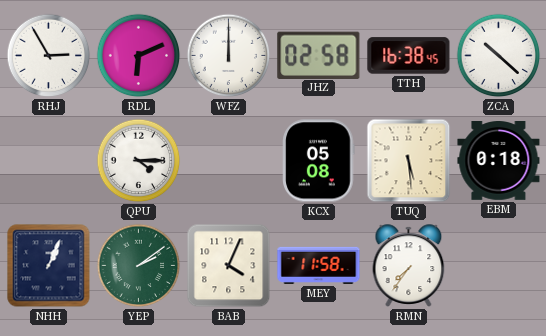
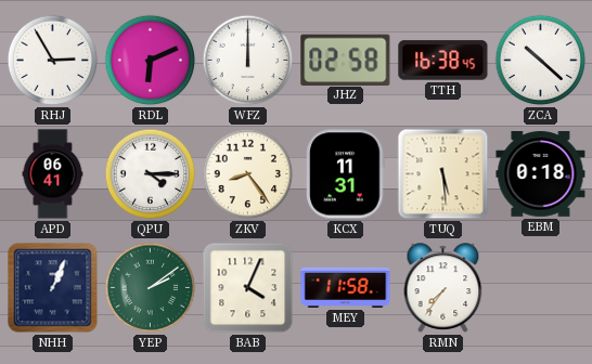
APD: none -> 06:41 (53, 174)
ZKV: none -> 8:24 (248, 174)
KCX: 05:08 -> 11:31 (346, 174)
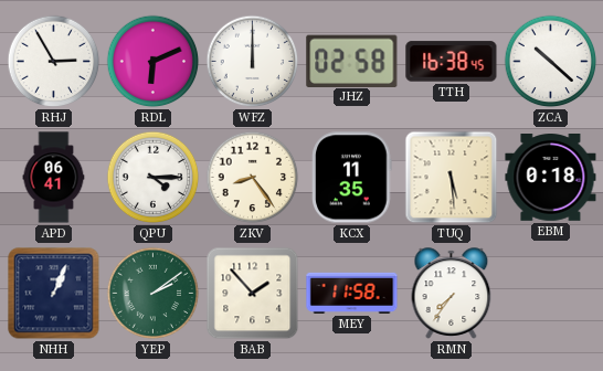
KCX: 11:31 -> 11:35 (352, 178)
BAB: 4:04 -> 1:53 (253, 294)
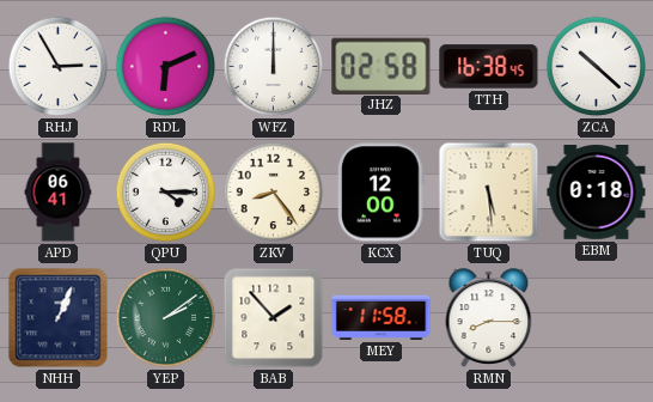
KCX: 11:35 -> 12:00 (382, 193)
RMN: 7:36 -> 8:15 (489, 318)
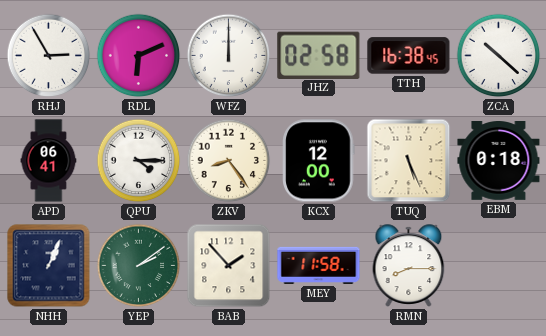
TUQ: 5:29 -> 5:26 (409, 161)
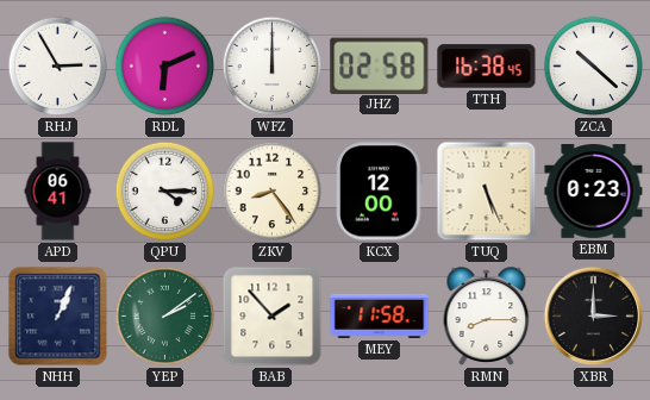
EBM: 0:18 -> 0:23 (594, 192)
XBR: none -> 3:00 (593, 315)
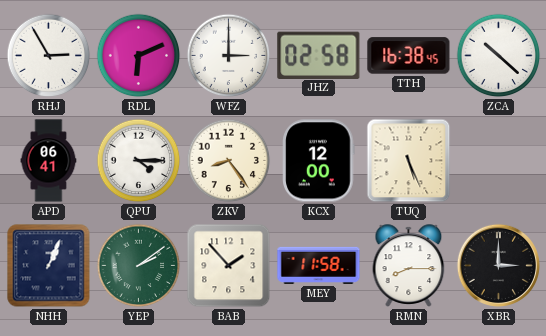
WFZ: 12:00 -> 3:00 (229, 56)
EBM: 0:23 -> none (594, 192)
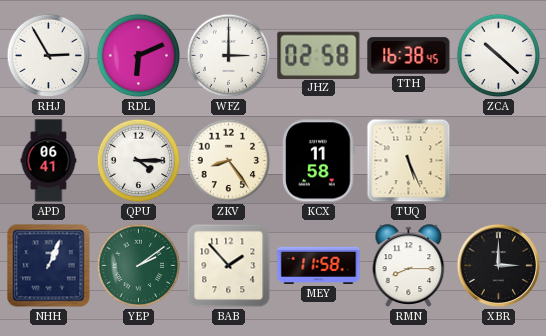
KCX: 12:00 -> 11:58 (319, 161)
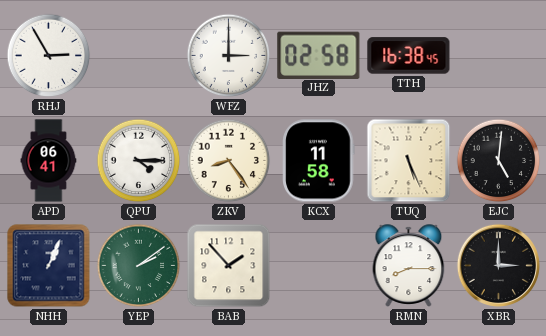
RDL: 6:11 -> none (139, 56)
ZCA: 10:22 -> none (499, 56)
EJC: none -> 5:01 (499, 161)
MEY: 11:58 -> none (319, 265)
